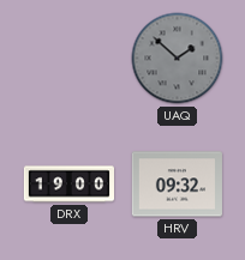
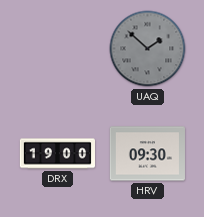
HRV: 09:32 -> 09:30 (147, 154)
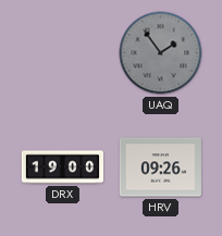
UAQ: 1:52 -> 1:54 (161, 53)
HRV: 09:30 -> 09:26 (160, 167)
